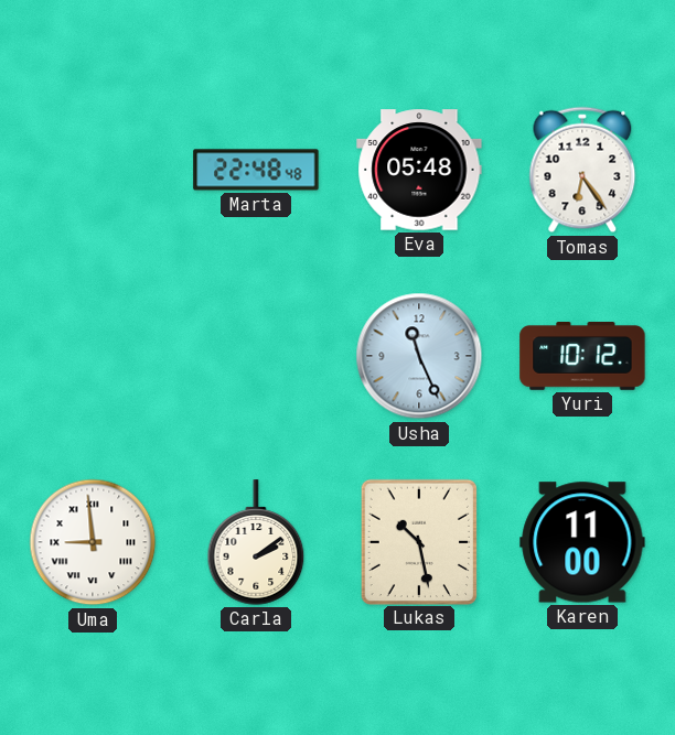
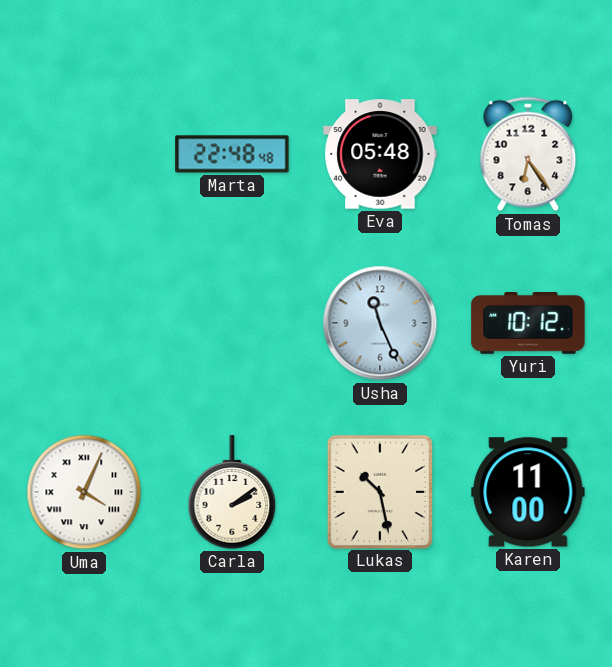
Uma: 8:59 -> 4:04 (84, 492)
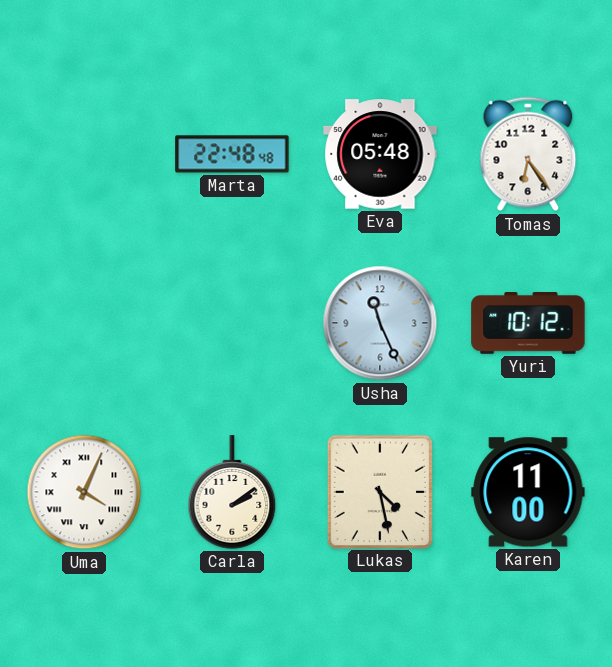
Lukas: 10:28 -> 4:28 (379, 491)
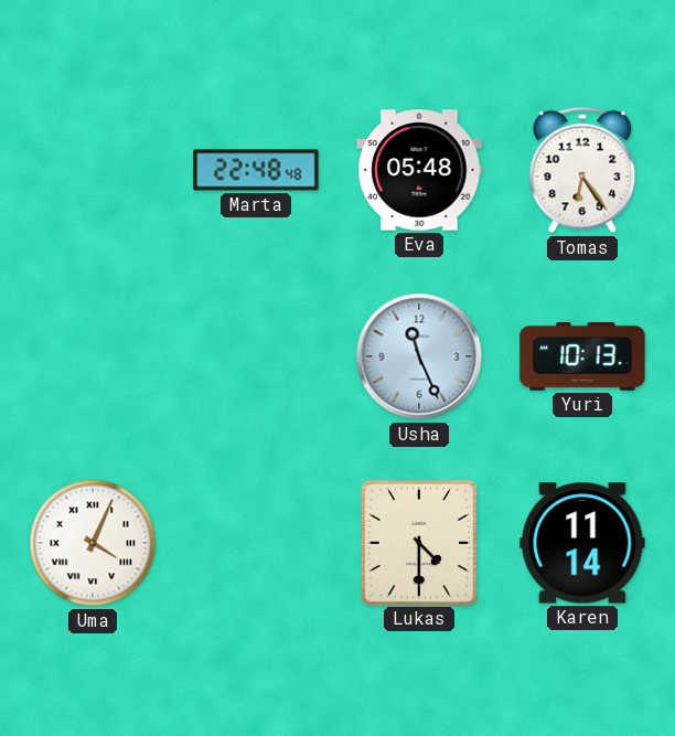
Yuri: 10:12 -> 10:13 (582, 358)
Carla: 2:09 -> none (232, 492)
Lukas: 4:28 -> 4:30 (418, 542)
Karen: 11:00 -> 11:14 (582, 543)
